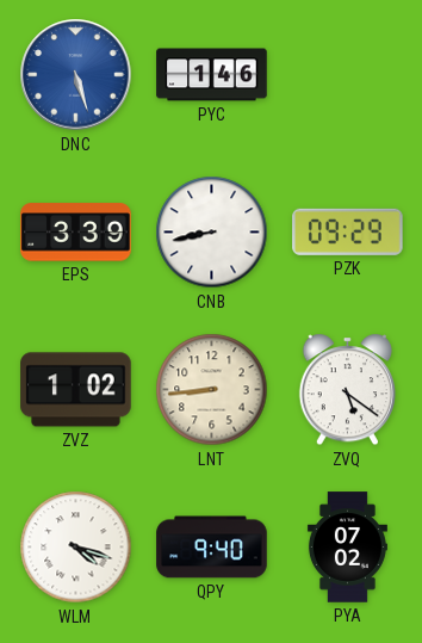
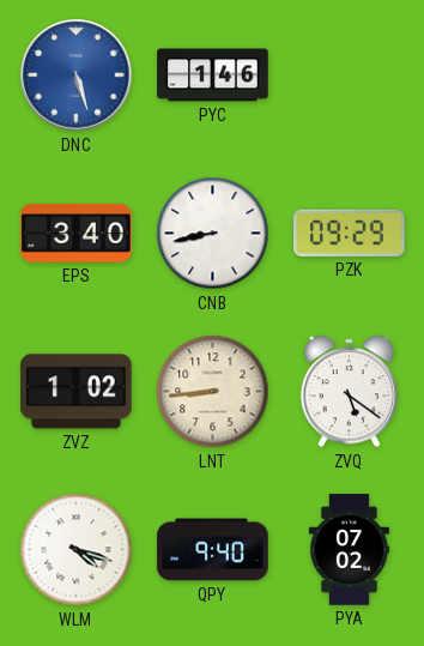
EPS: 3:39 -> 3:40 (77, 234)
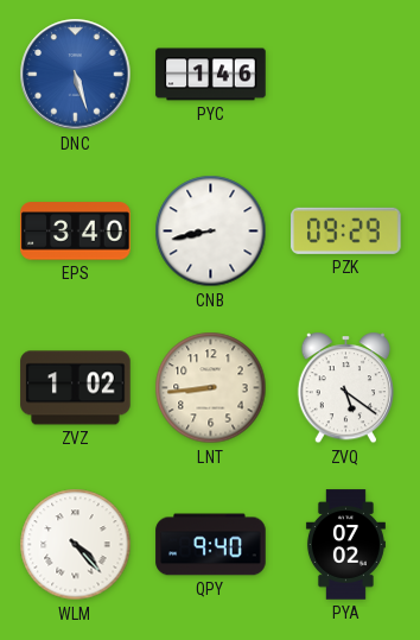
WLM: 4:18 -> 4:23 (76, 545)
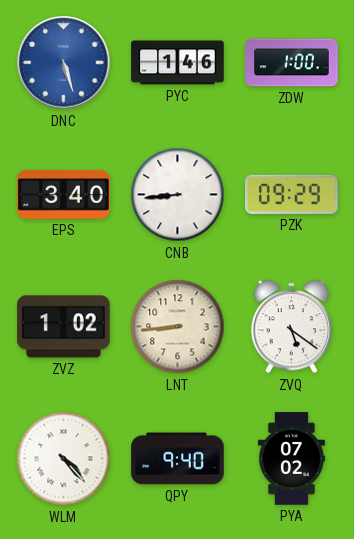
ZDW: none -> 1:00 (292, 63)
CNB: 8:43 -> 8:44 (178, 195)
